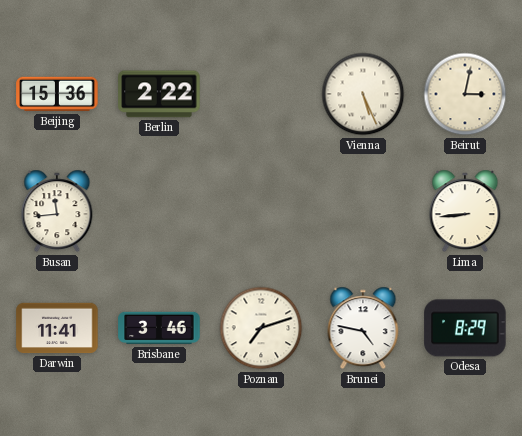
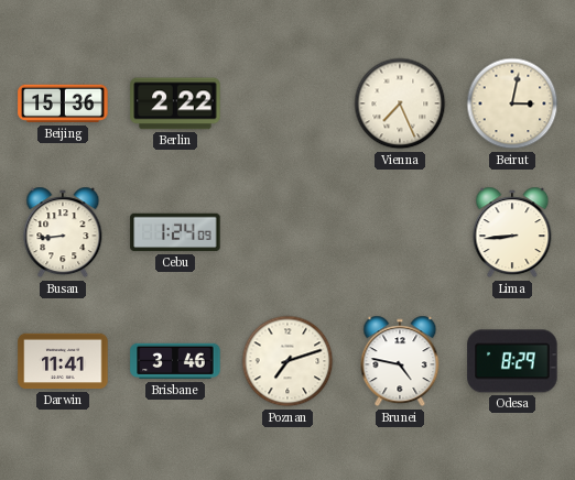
Vienna: 5:26 -> 7:26 (400, 103)
Busan: 11:44 -> 8:44 (63, 232)
Cebu: none -> 1:24 (175, 232)
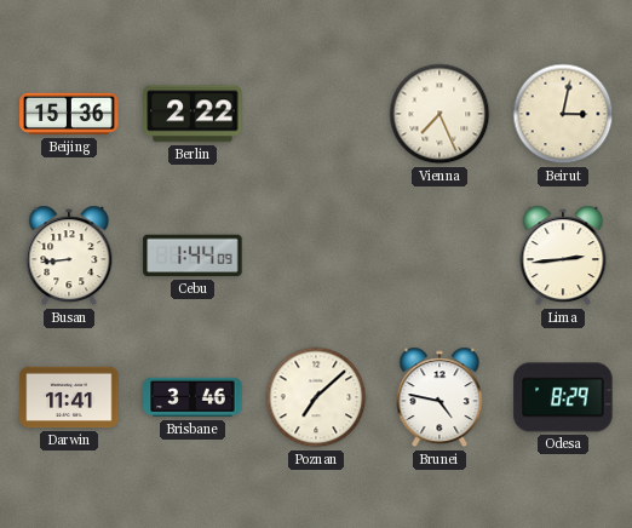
Cebu: 1:24 -> 1:44 (193, 256)
Lima: 8:44 -> 2:44 (563, 256)
Poznan: 7:12 -> 7:08 (316, 397)
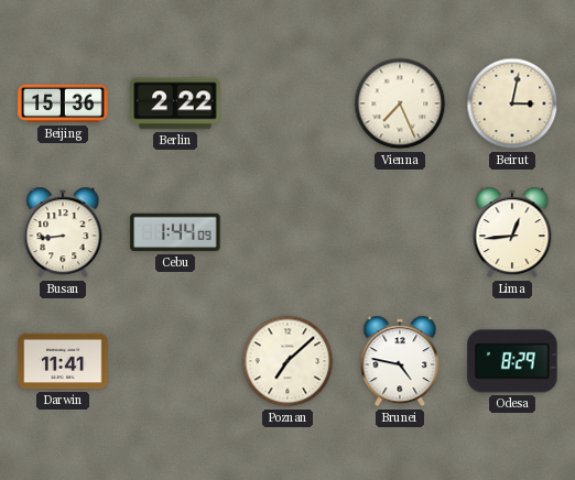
Lima: 2:44 -> 12:44 (512, 232)
Brisbane: 3:46 -> none (193, 397)
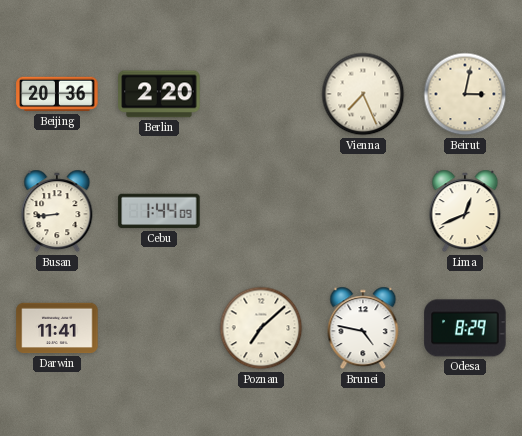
Beijing: 15:36 -> 20:36 (57, 94)
Berlin: 2:22 -> 2:20 (159, 94)
Lima: 12:44 -> 12:41 (465, 211)
